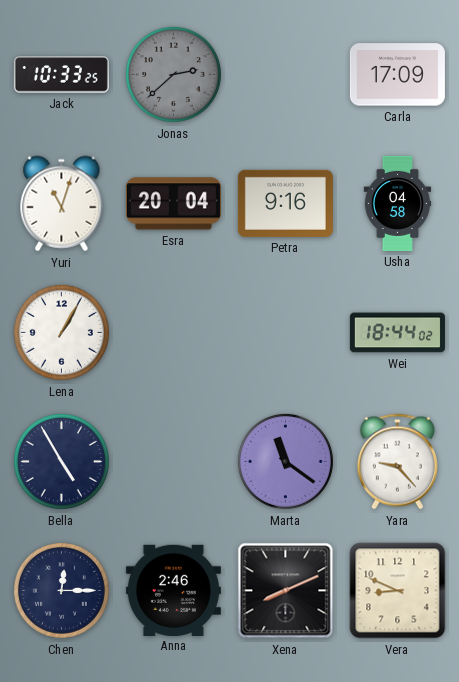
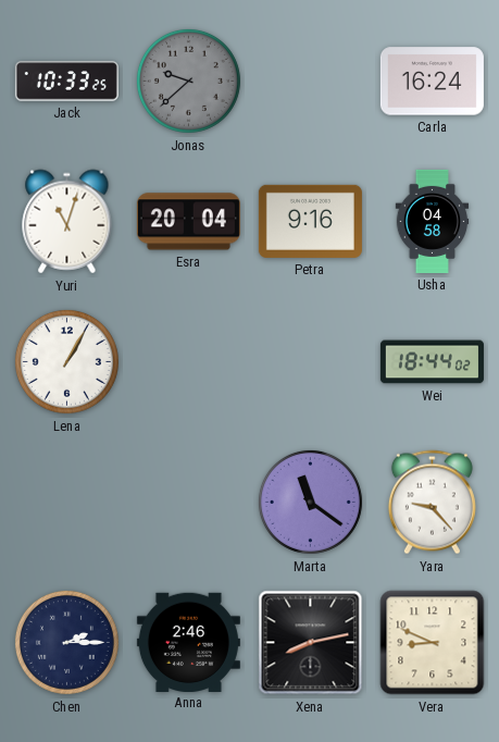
Jonas: 2:38 -> 9:38 (188, 81)
Carla: 17:09 -> 16:24 (432, 82)
Bella: 4:55 -> none (61, 461)
Chen: 12:15 -> 2:15 (66, 642)
Xena: 8:11 -> 8:13 (311, 643)
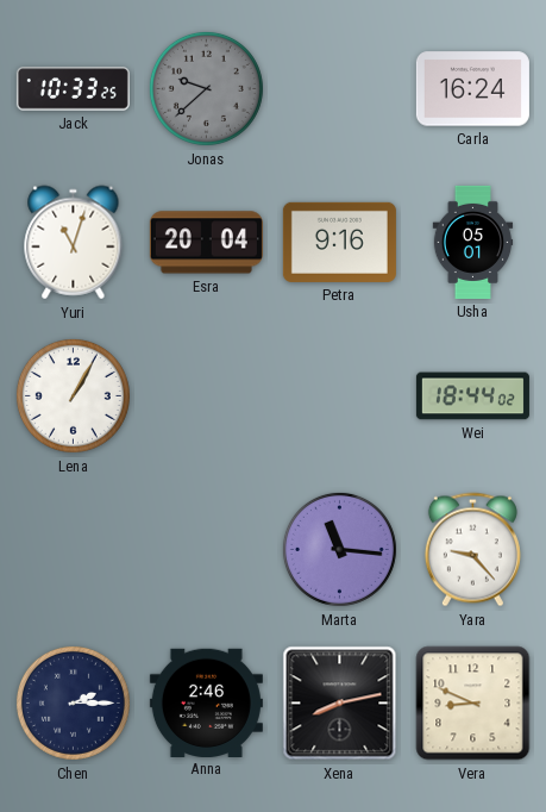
Usha: 04:58 -> 05:01 (473, 242)
Marta: 11:21 -> 11:16 (339, 549)
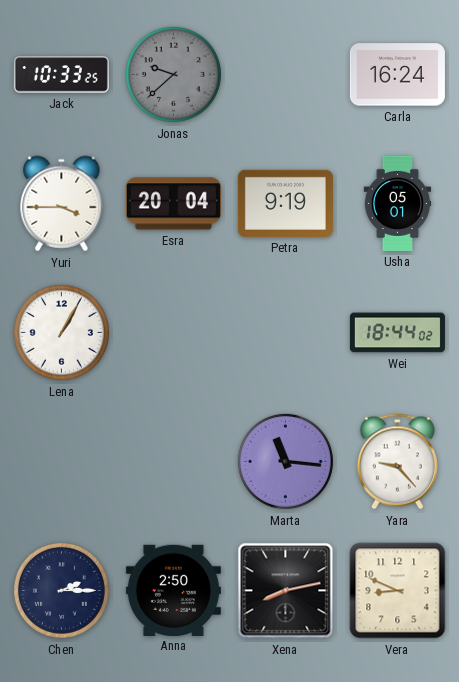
Yuri: 11:03 -> 3:45 (62, 204)
Petra: 9:16 -> 9:19 (285, 203)
Anna: 2:46 -> 2:50 (173, 590)
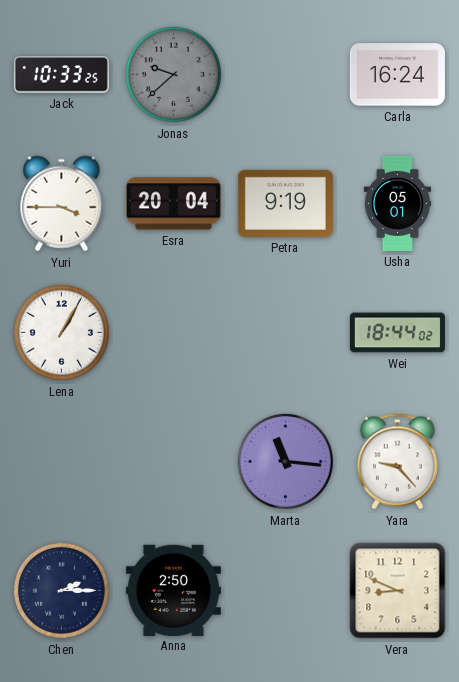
Xena: 8:13 -> none (286, 591)
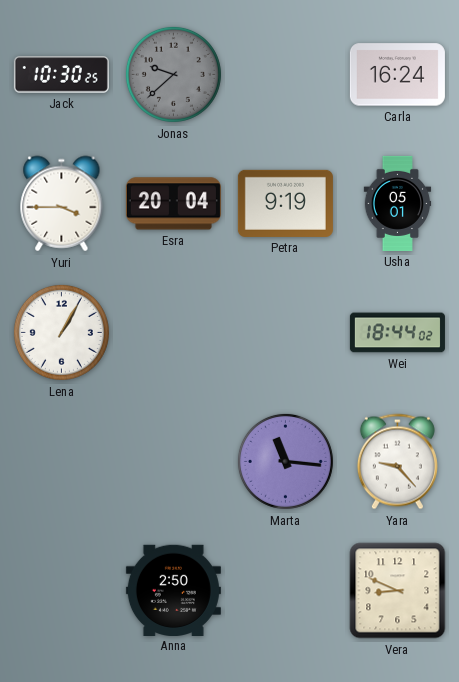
Jack: 10:33 -> 10:30 (61, 75)
Chen: 2:15 -> none (61, 590)
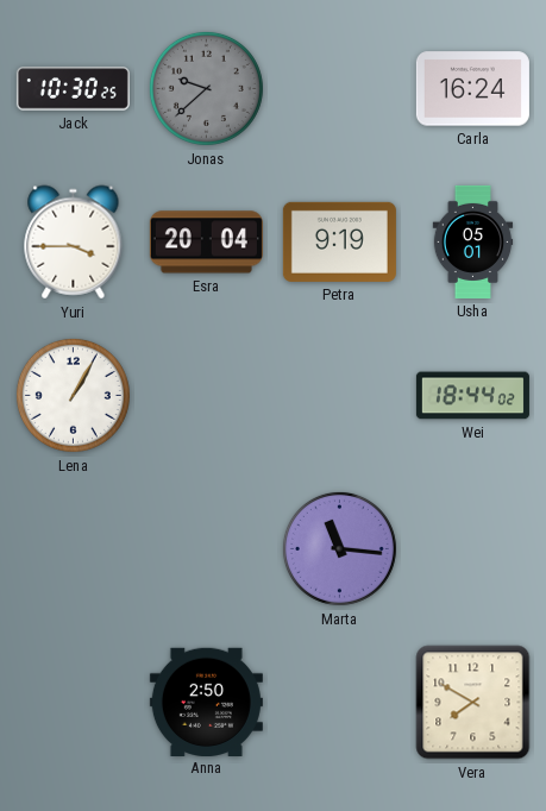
Yara: 9:23 -> none (397, 462)
Vera: 8:49 -> 7:50 (473, 703)
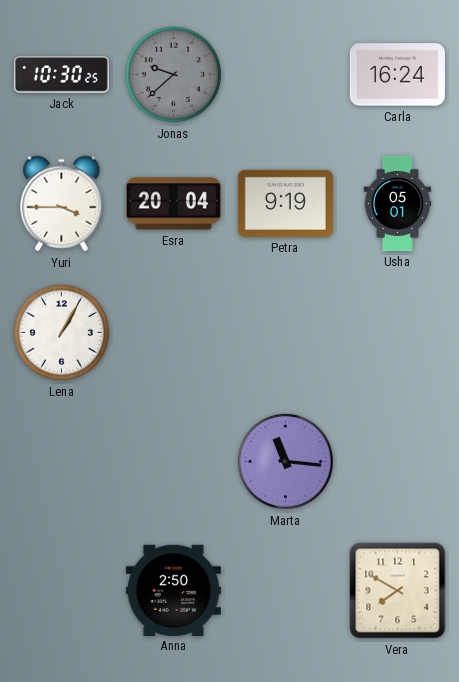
Wei: 18:44 -> none (472, 396)
